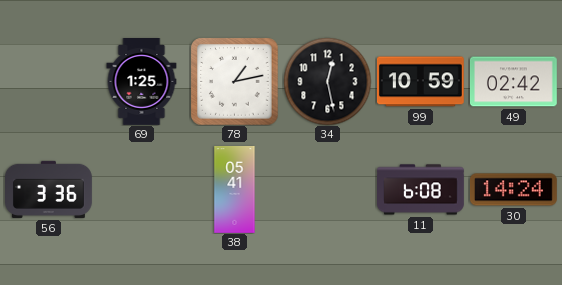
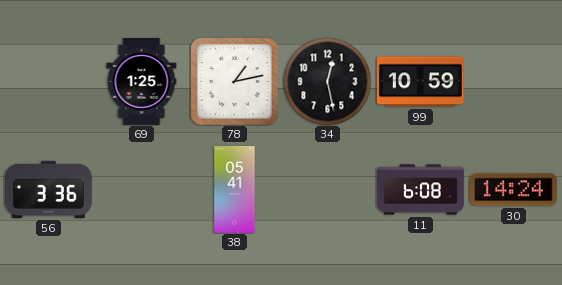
49: 02:42 -> none (514, 82)
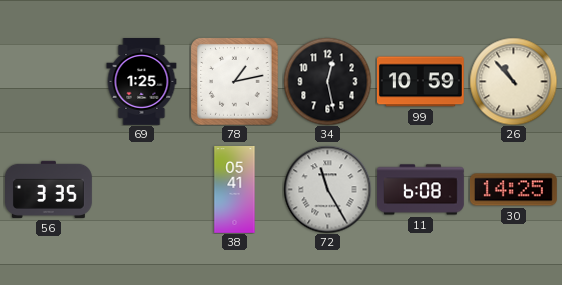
26: none -> 10:53 (513, 81)
56: 3:36 -> 3:35 (49, 189)
72: none -> 11:25 (327, 189)
30: 14:24 -> 14:25 (513, 190)
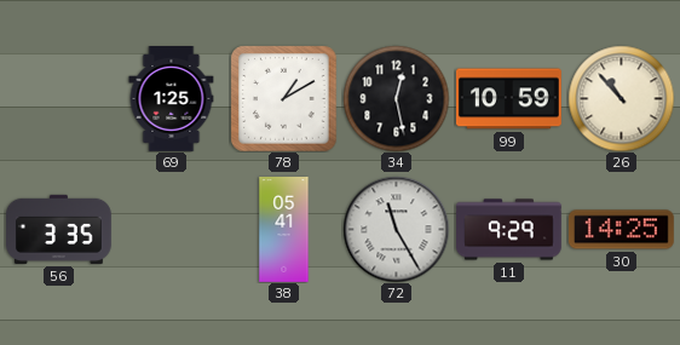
78: 1:13 -> 1:10 (283, 98)
11: 6:08 -> 9:29 (509, 230)
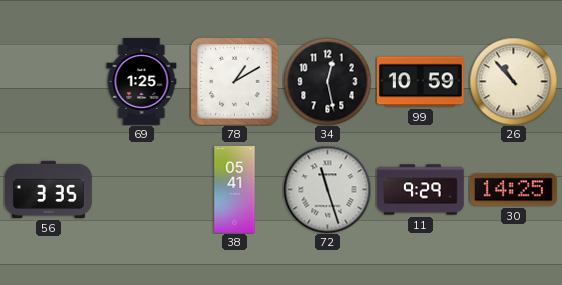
72: 11:25 -> 11:27 (327, 189)
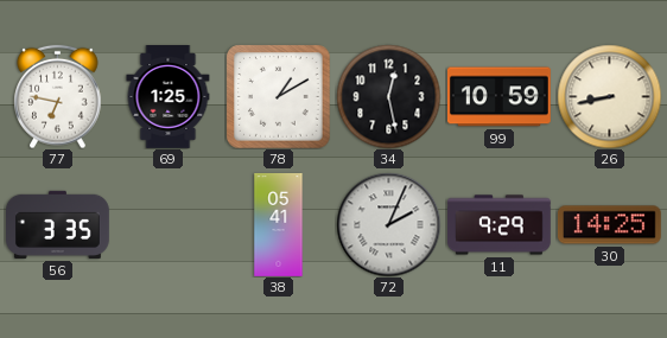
77: none -> 6:47 (58, 96)
26: 10:53 -> 8:43 (609, 96)
72: 11:27 -> 2:04 (388, 224)
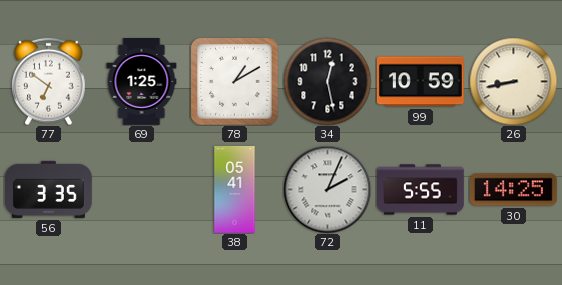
77: 6:47 -> 6:51 (49, 81)
11: 9:29 -> 5:55 (421, 190)
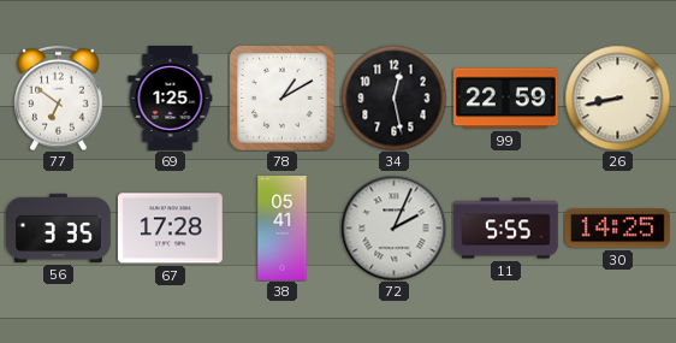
99: 10:59 -> 22:59 (505, 99)
67: none -> 17:28 (170, 229)
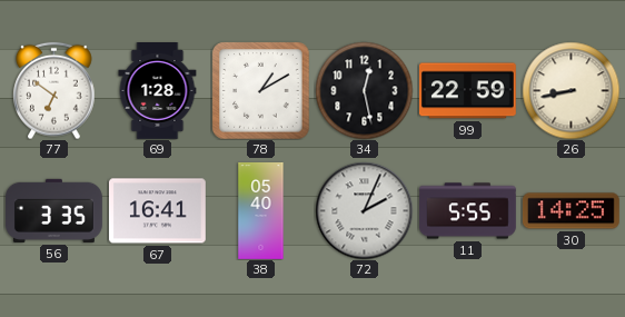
69: 1:25 -> 1:28 (158, 91)
67: 17:28 -> 16:41 (157, 211)
38: 05:41 -> 05:40 (261, 211)
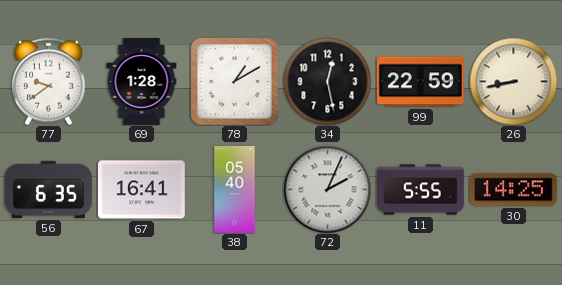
77: 6:51 -> 9:39 (49, 81)
56: 3:35 -> 6:35 (49, 189)
